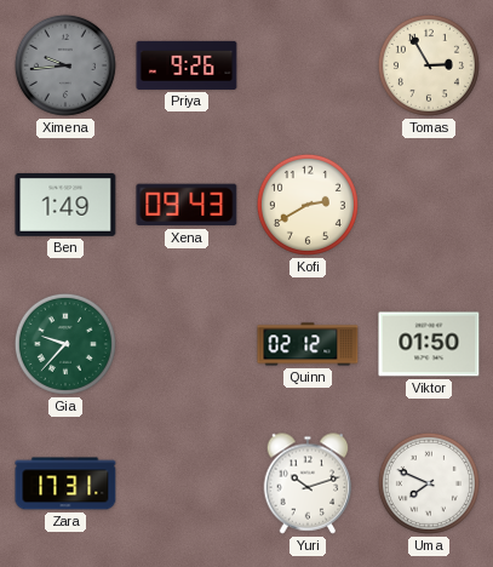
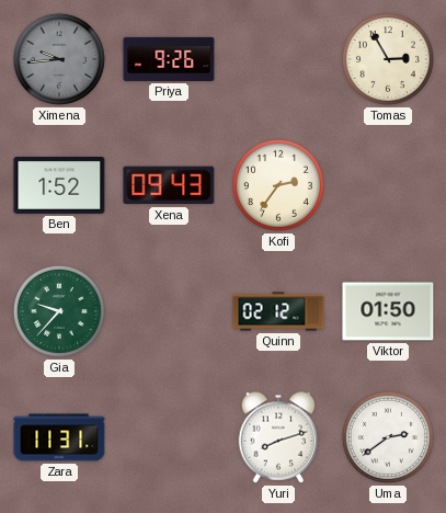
Ben: 1:49 -> 1:52 (59, 185)
Kofi: 2:40 -> 2:36 (278, 185)
Zara: 17:31 -> 11:31 (59, 437)
Yuri: 10:12 -> 8:12 (278, 437)
Uma: 7:49 -> 2:39 (388, 437)
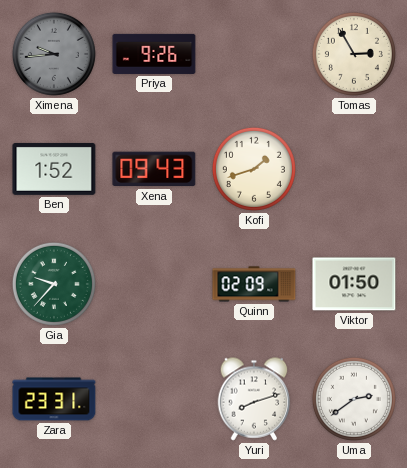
Kofi: 2:36 -> 1:42 (254, 169)
Quinn: 02:12 -> 02:09 (254, 284)
Zara: 11:31 -> 23:31 (54, 399)
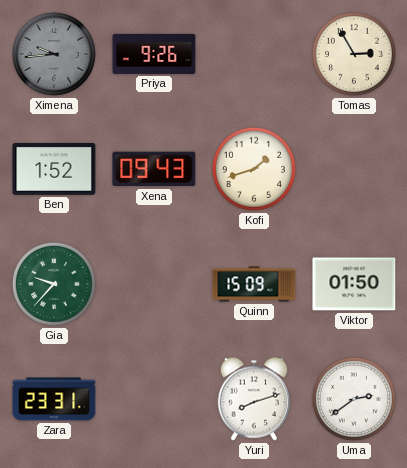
Quinn: 02:09 -> 15:09 (254, 284)
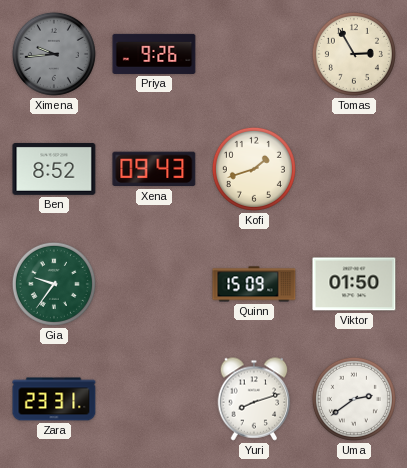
Ben: 1:52 -> 8:52 (54, 169)
Gia: 9:37 -> 9:36 (54, 284)
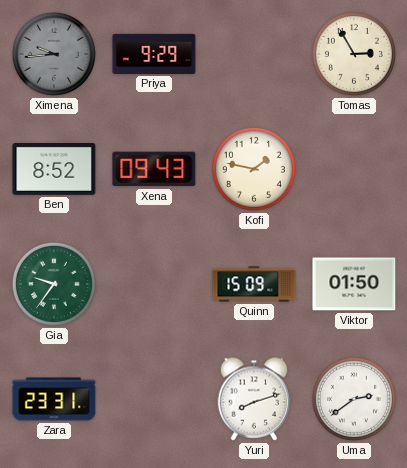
Priya: 9:26 -> 9:29 (154, 54)
Kofi: 1:42 -> 1:47 (254, 169)
